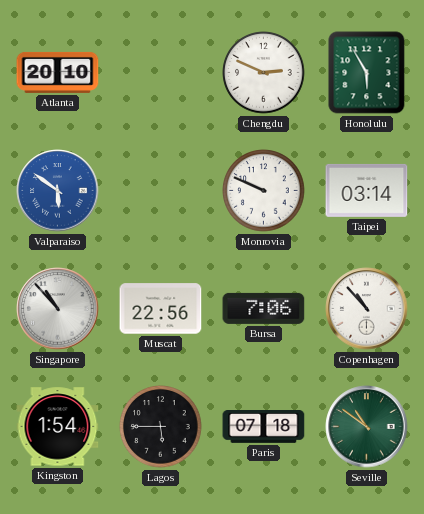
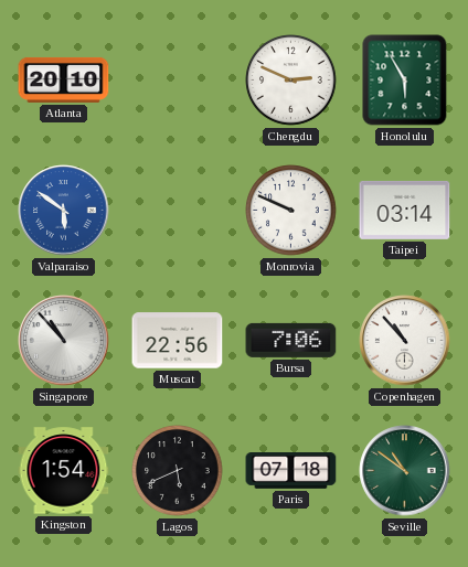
Lagos: 5:45 -> 5:41 (178, 471)
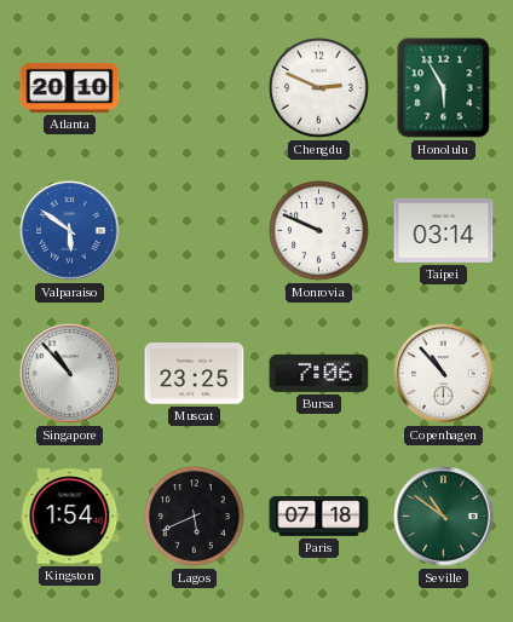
Muscat: 22:56 -> 23:25 (195, 374)
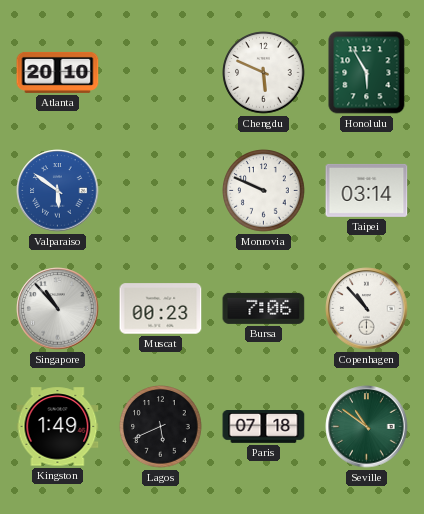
Chengdu: 2:49 -> 5:49 (264, 73)
Muscat: 23:25 -> 00:23 (161, 309)
Kingston: 1:54 -> 1:49 (58, 427)
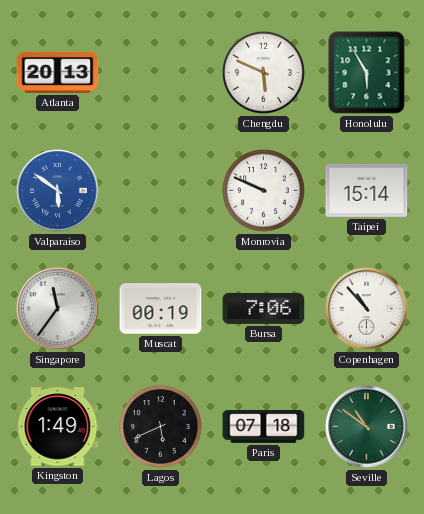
Atlanta: 20:10 -> 20:13 (58, 72)
Taipei: 03:14 -> 15:14 (367, 190)
Singapore: 10:53 -> 11:36 (58, 309)
Muscat: 00:23 -> 00:19 (161, 309)
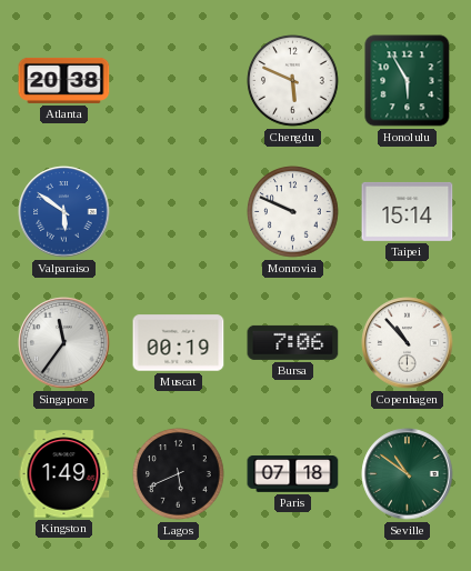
Atlanta: 20:13 -> 20:38 (64, 80)
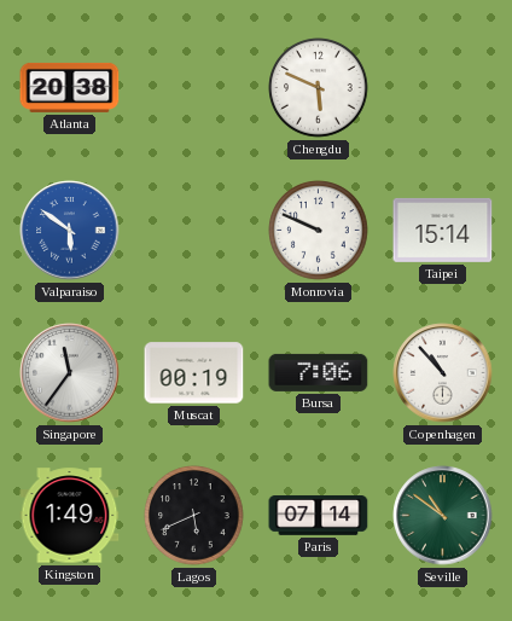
Honolulu: 5:55 -> none (408, 81)
Paris: 07:18 -> 07:14 (319, 516)
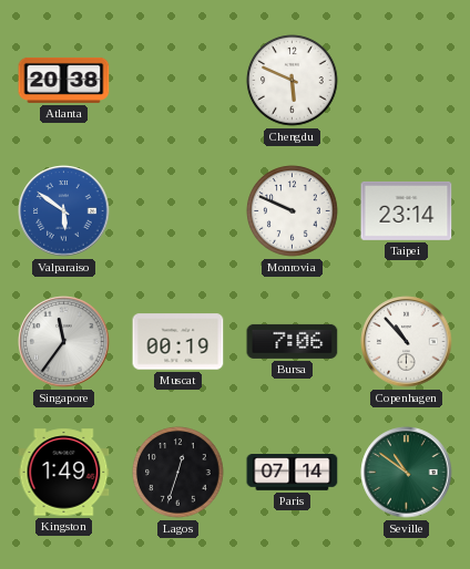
Taipei: 15:14 -> 23:14 (407, 210)
Lagos: 5:41 -> 12:33 (178, 473)
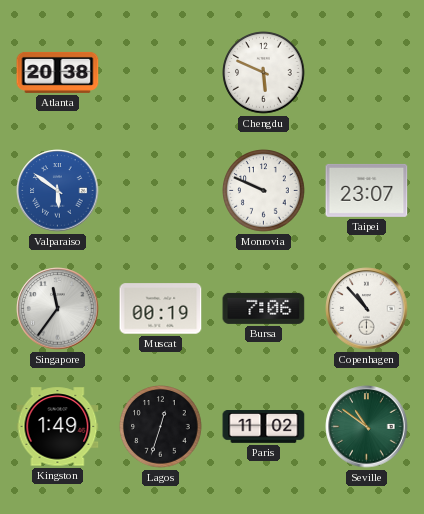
Taipei: 23:14 -> 23:07 (367, 190)
Paris: 07:14 -> 11:02 (264, 427)
